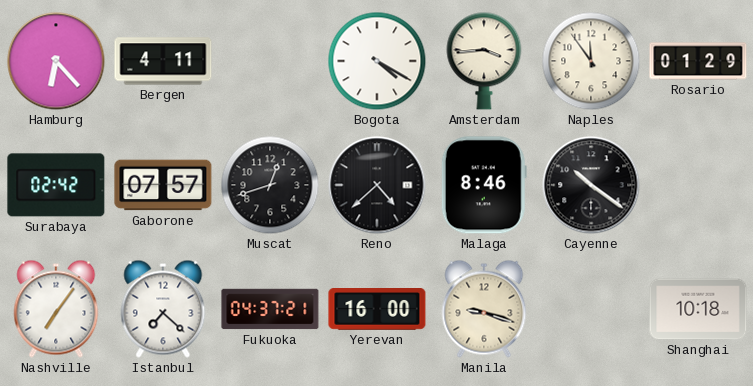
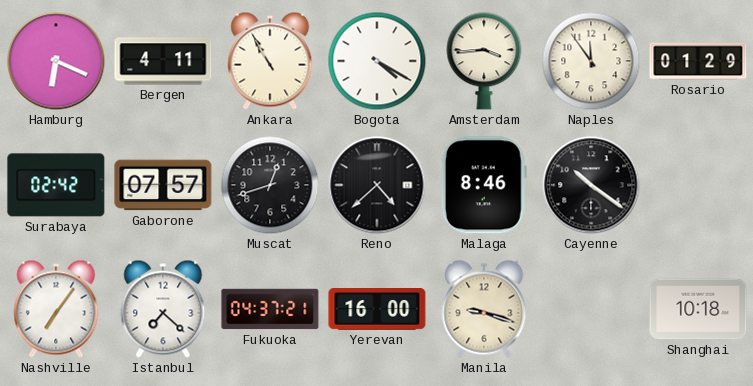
Hamburg: 6:23 -> 6:19 (56, 61)
Ankara: none -> 10:55 (270, 61)
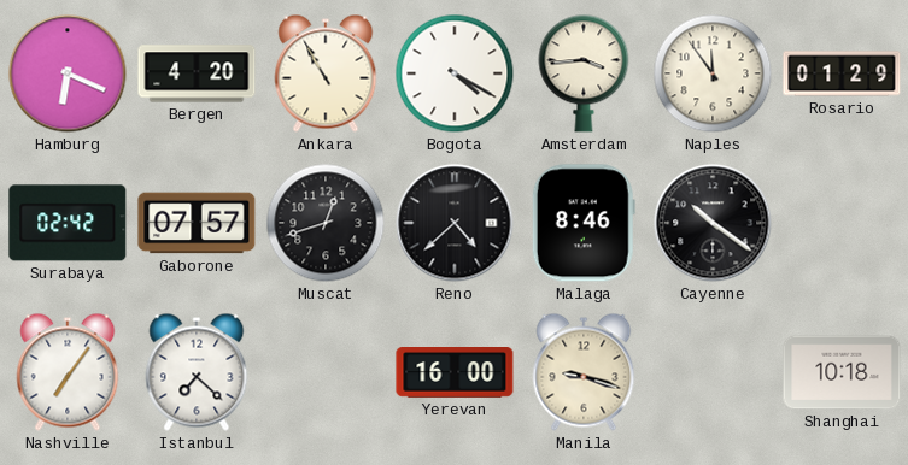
Bergen: 4:11 -> 4:20 (197, 73)
Fukuoka: 04:37 -> none (270, 309)
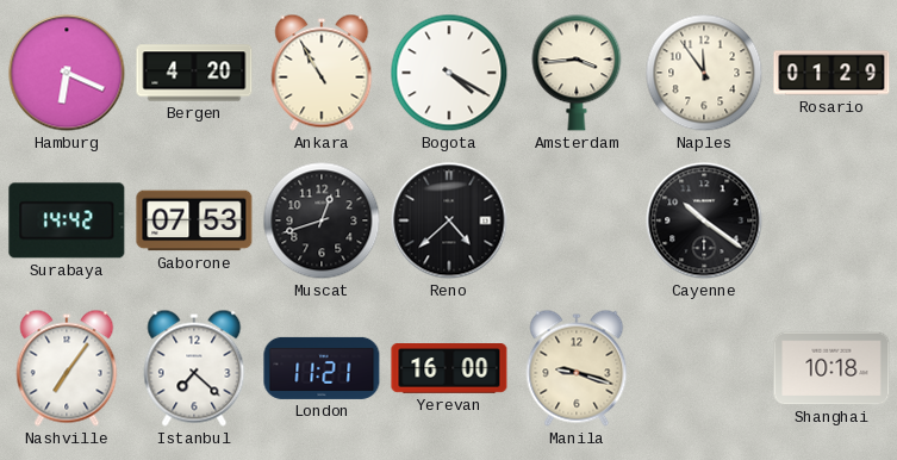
Surabaya: 02:42 -> 14:42 (67, 220)
Gaborone: 07:57 -> 07:53 (194, 220)
Malaga: 8:46 -> none (584, 223)
London: none -> 11:21 (322, 368)
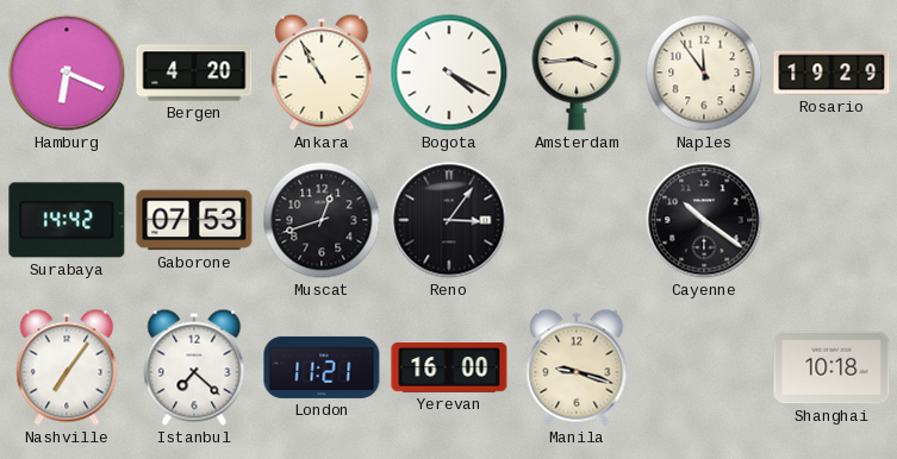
Rosario: 01:29 -> 19:29 (831, 73)
Reno: 4:38 -> 3:06 (449, 220)
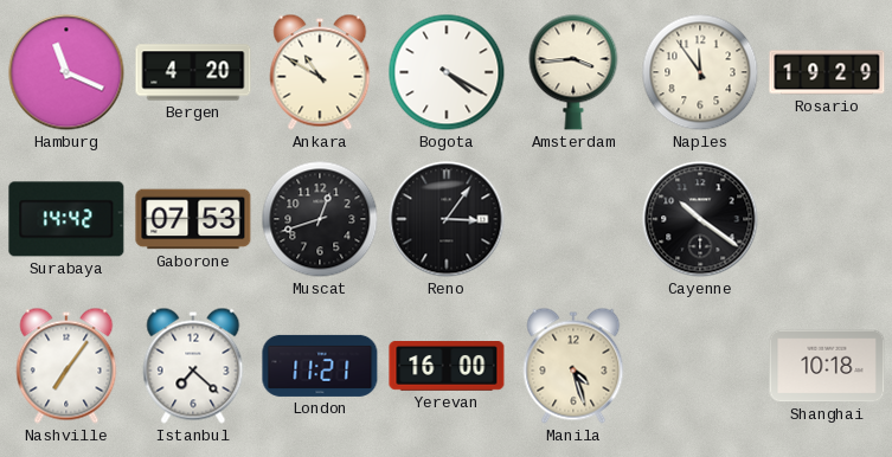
Hamburg: 6:19 -> 11:19 (66, 72)
Ankara: 10:55 -> 10:50 (320, 72)
Manila: 9:18 -> 4:27 (573, 366)
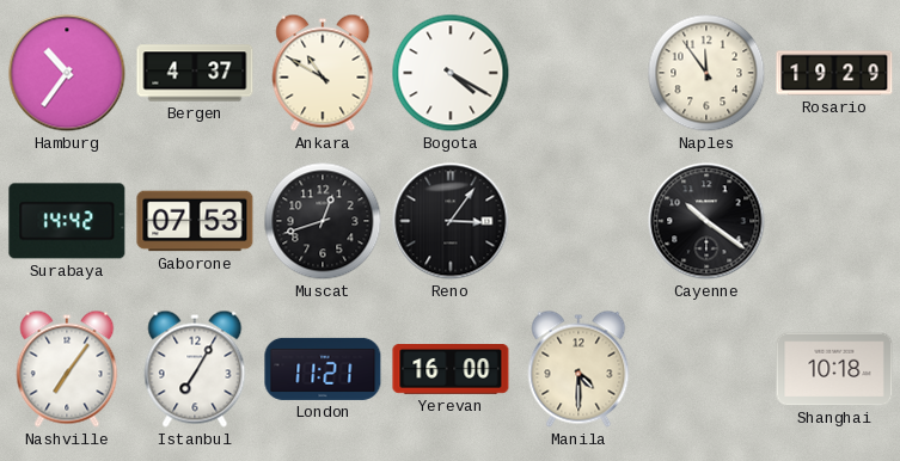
Hamburg: 11:19 -> 10:36 (67, 73)
Bergen: 4:20 -> 4:37 (195, 73)
Amsterdam: 3:44 -> none (573, 72)
Istanbul: 7:22 -> 7:05 (195, 369)
Manila: 4:27 -> 4:30 (578, 369)
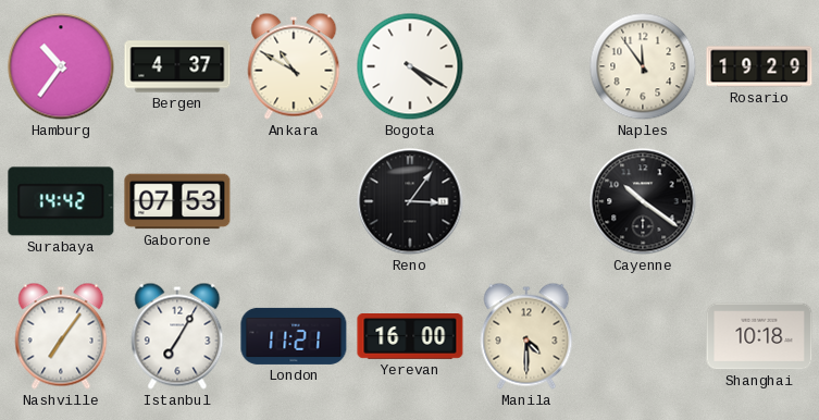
Muscat: 12:42 -> none (323, 221)
